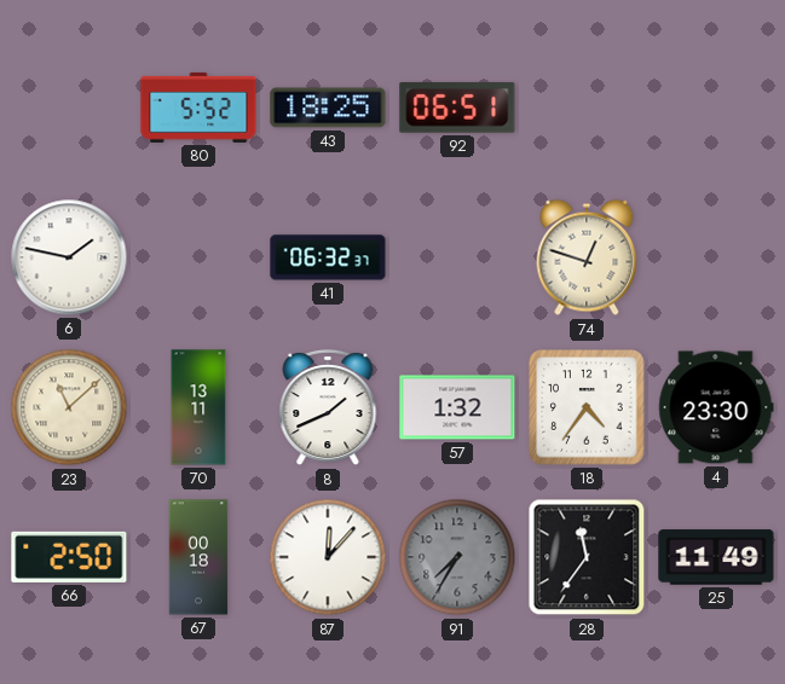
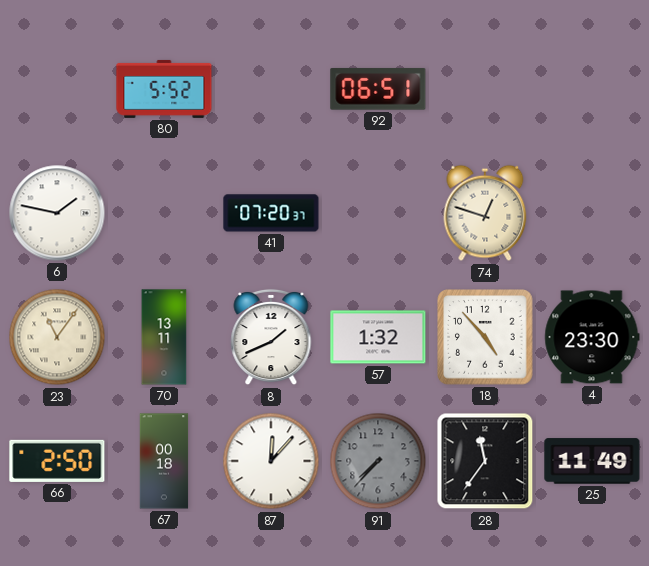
43: 18:25 -> none (328, 108)
41: 06:32 -> 07:20 (271, 213)
23: 11:08 -> 11:06 (57, 337)
18: 4:36 -> 4:53 (485, 337)
91: 7:35 -> 7:37 (378, 461)
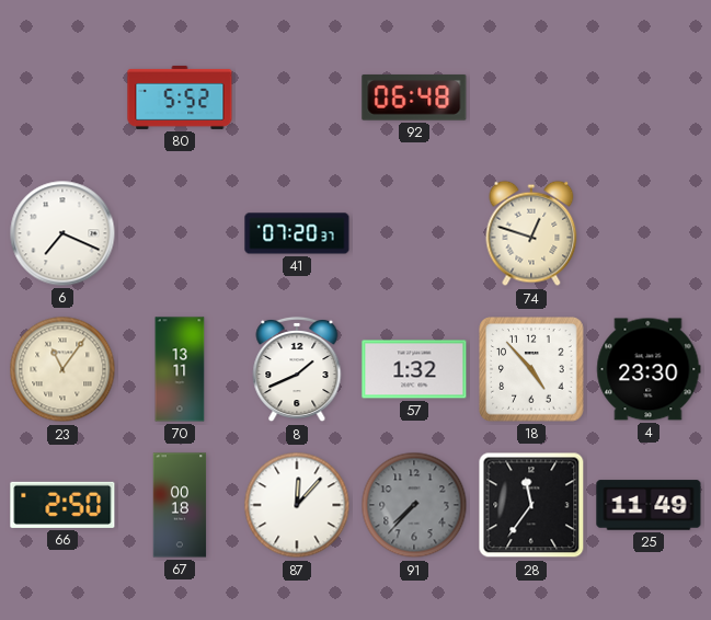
92: 06:51 -> 06:48 (414, 97)
6: 1:47 -> 7:19 (62, 233)
